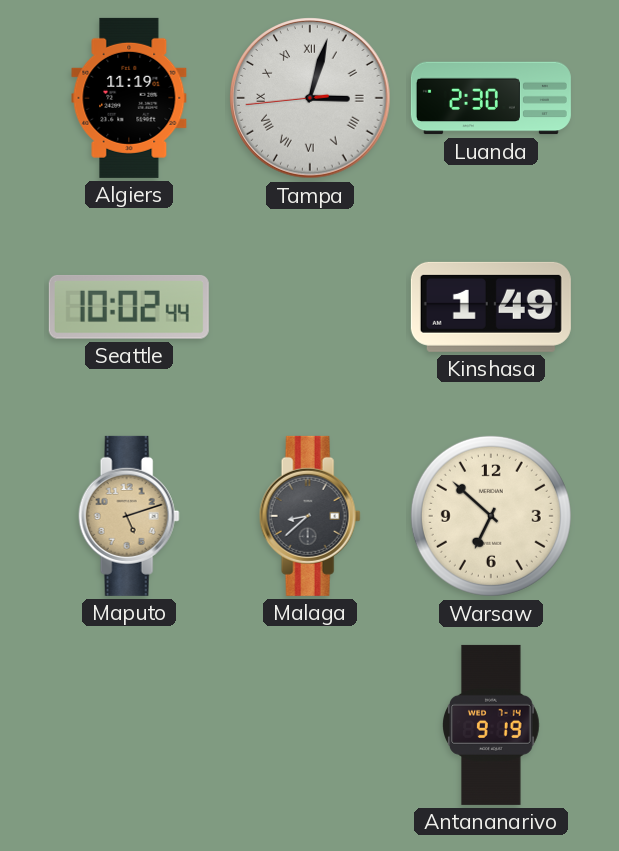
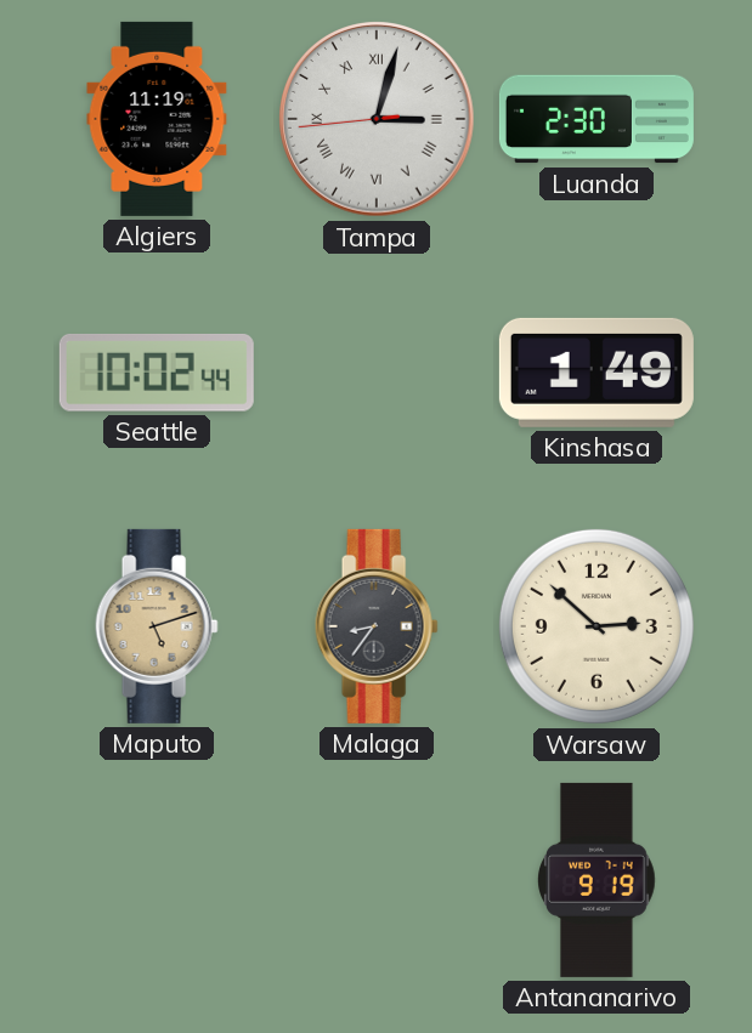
Malaga: 8:38 -> 8:36 (377, 626)
Warsaw: 6:52 -> 2:52 (596, 626)
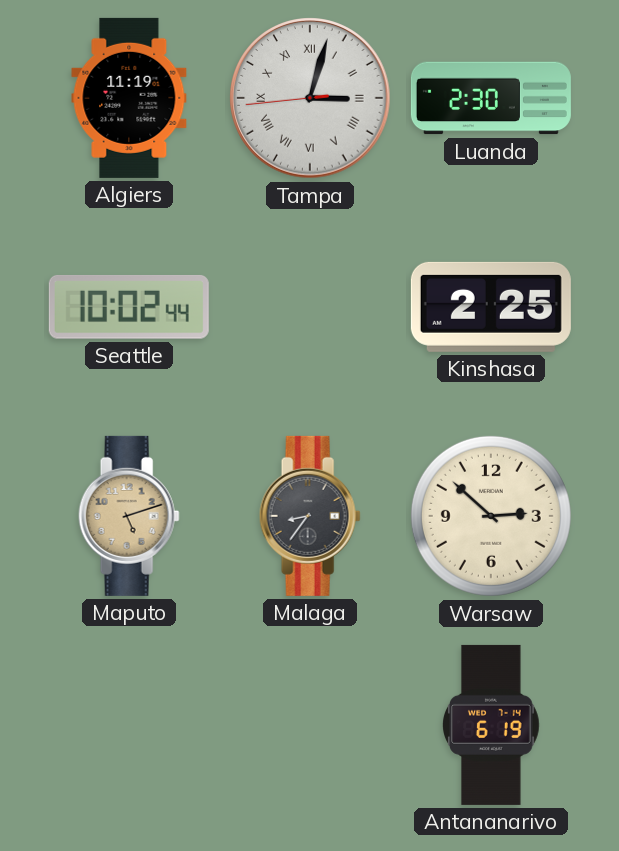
Kinshasa: 1:49 -> 2:25 (491, 307)
Antananarivo: 9:19 -> 6:19 (491, 725)
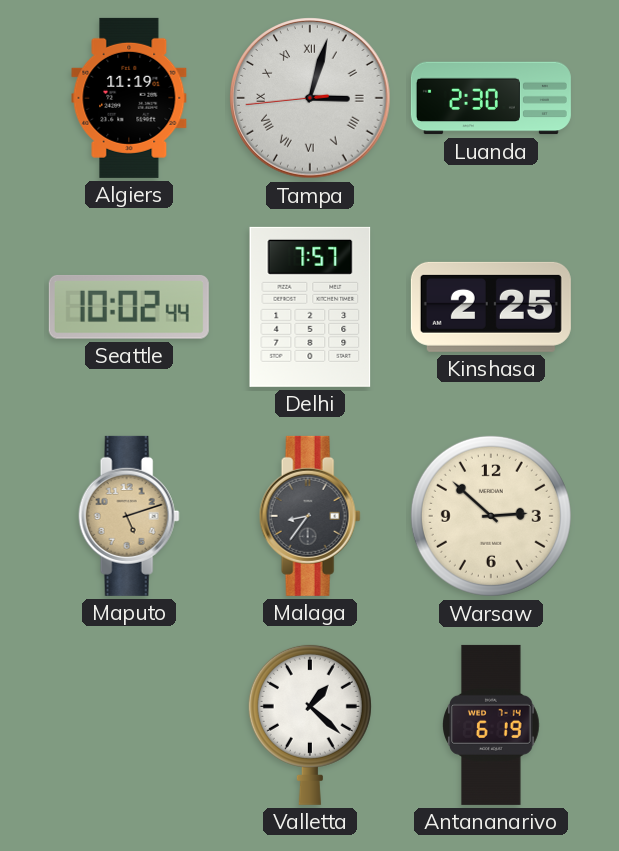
Delhi: none -> 7:57 (310, 307)
Valletta: none -> 1:22 (310, 724)
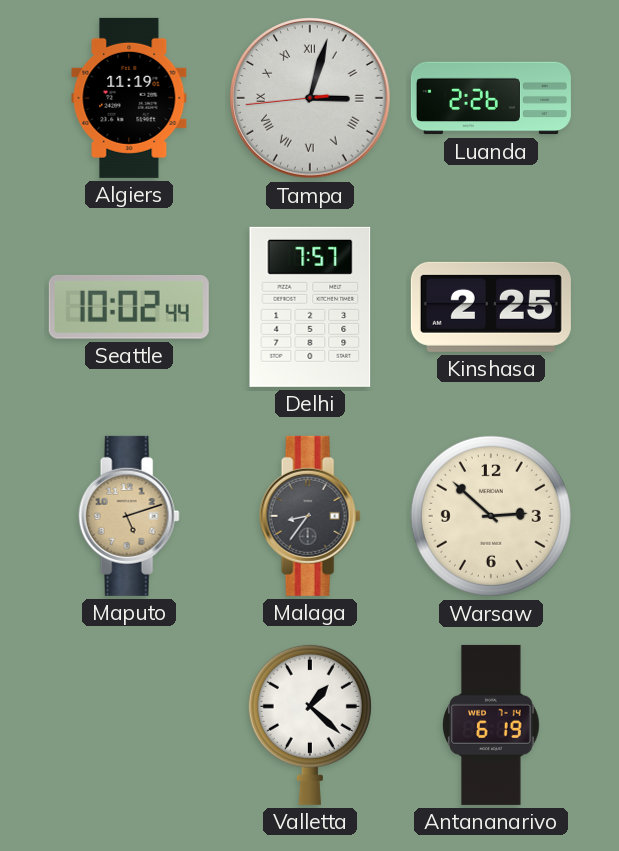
Luanda: 2:30 -> 2:26 (491, 98)
